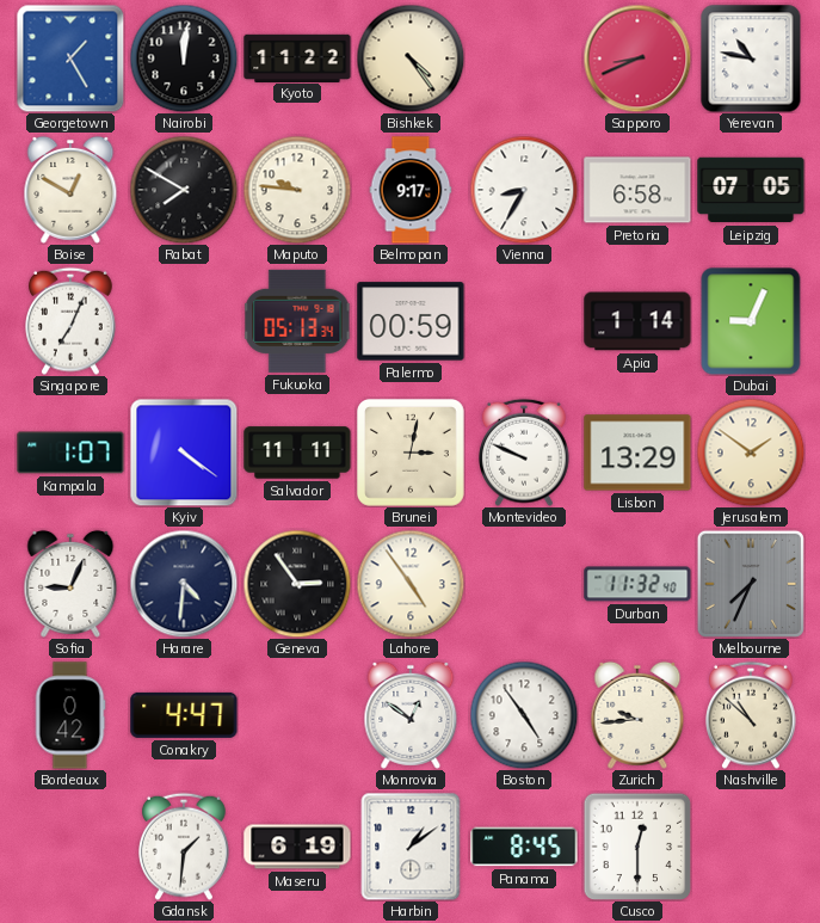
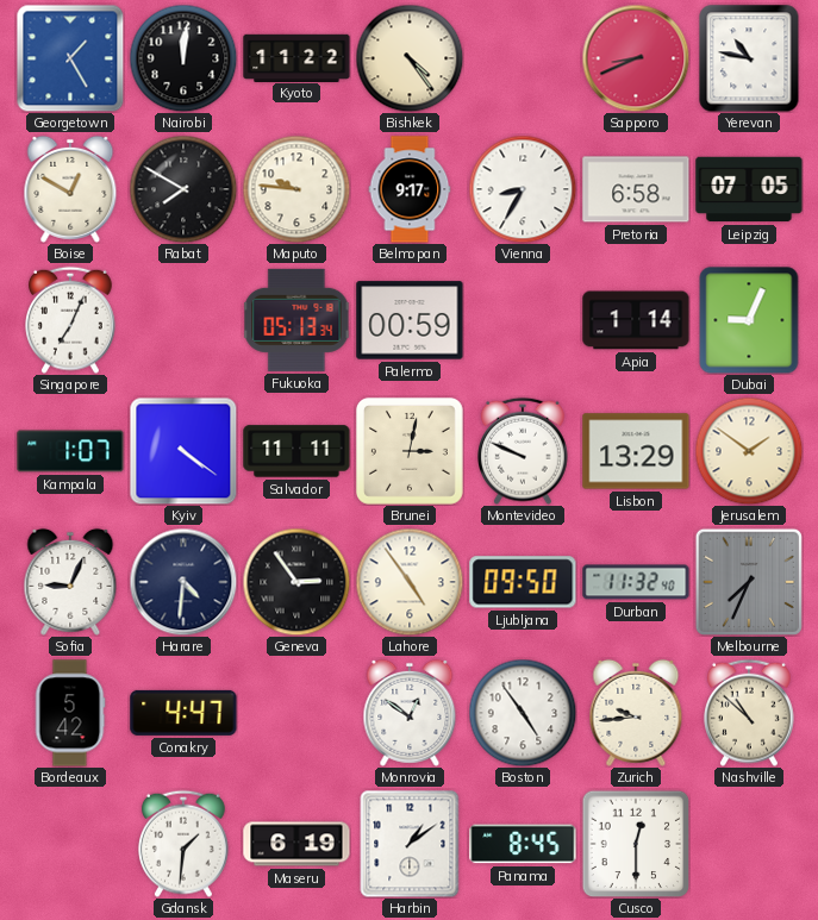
Ljubljana: none -> 09:50 (523, 582)
Bordeaux: 0:42 -> 5:42 (70, 713)
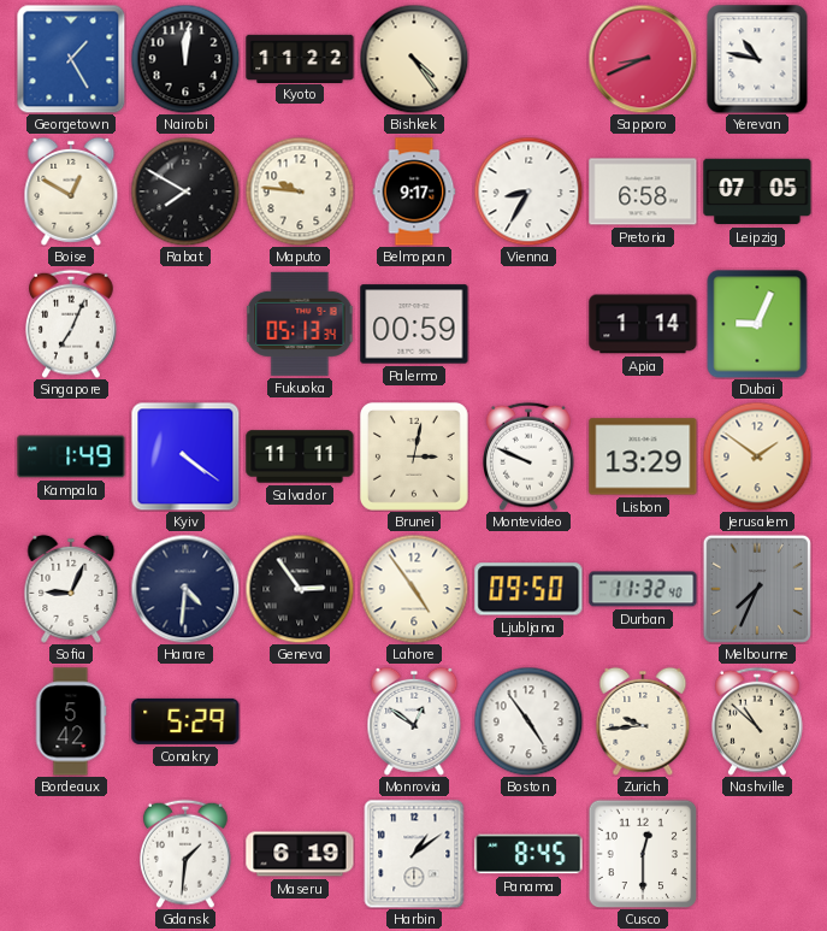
Kampala: 1:07 -> 1:49 (71, 456)
Conakry: 4:47 -> 5:29 (185, 721)
